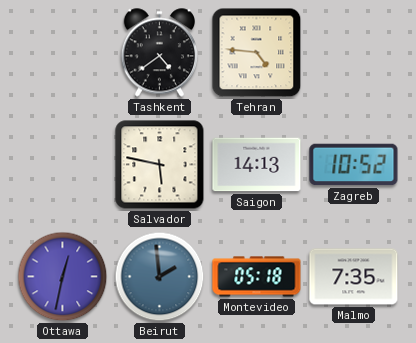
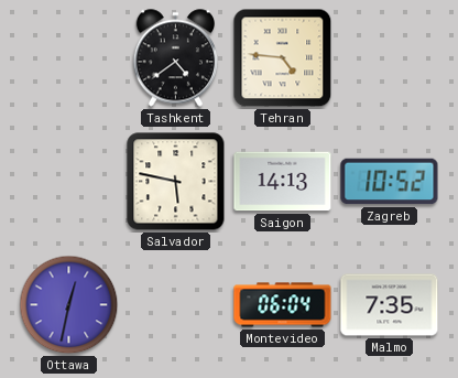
Beirut: 1:59 -> none (160, 277)
Montevideo: 05:18 -> 06:04 (283, 305)
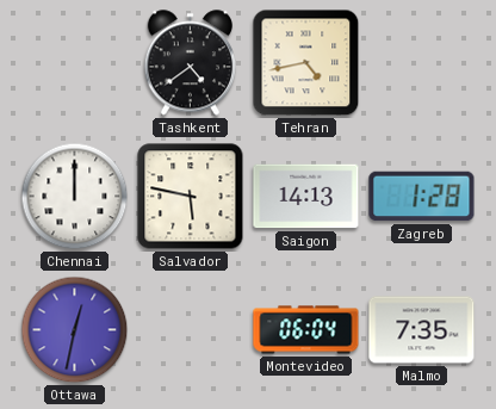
Tehran: 4:46 -> 4:43 (306, 63)
Chennai: none -> 12:00 (75, 197)
Zagreb: 10:52 -> 1:28 (422, 197)
